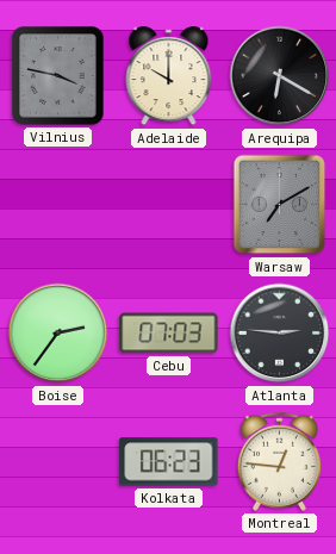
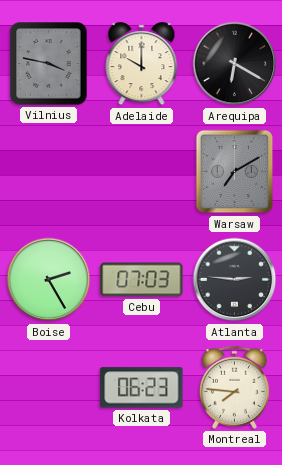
Boise: 2:36 -> 2:25 (49, 280)
Montreal: 12:46 -> 7:46 (234, 387)
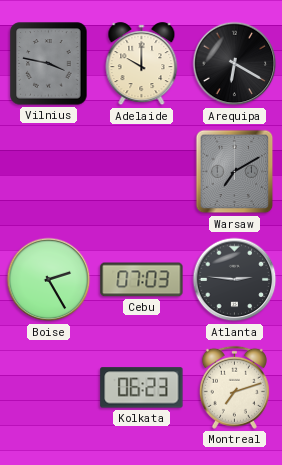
Montreal: 7:46 -> 7:12 (234, 387)
